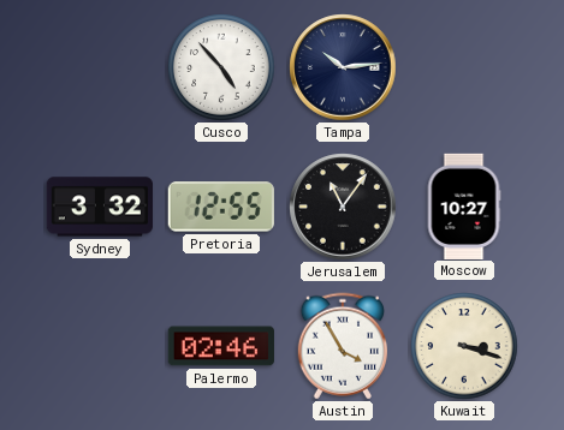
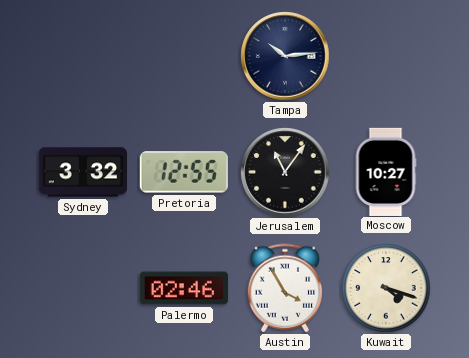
Cusco: 4:53 -> none (221, 67)
Kuwait: 3:18 -> 4:18 (386, 288)
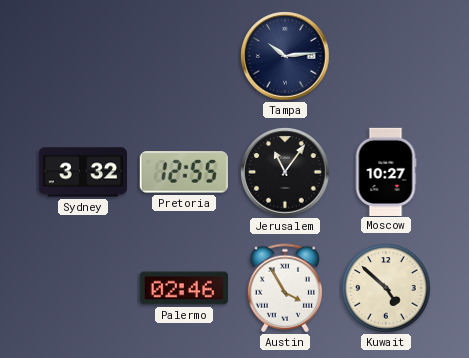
Kuwait: 4:18 -> 4:52 (386, 288)
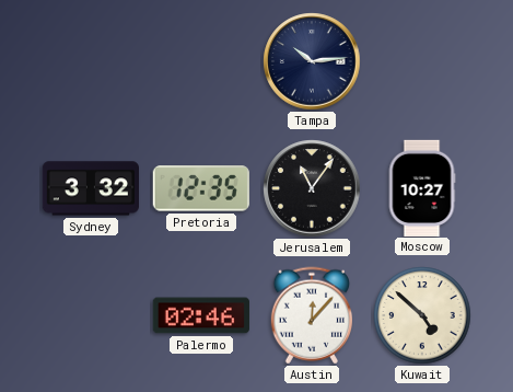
Pretoria: 12:55 -> 12:35 (201, 188)
Austin: 3:55 -> 12:07 (311, 315)
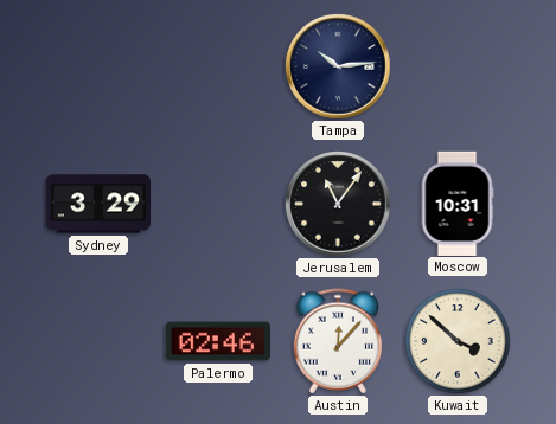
Sydney: 3:32 -> 3:29 (97, 204)
Pretoria: 12:35 -> none (201, 188)
Moscow: 10:27 -> 10:31 (458, 203)
Kuwait: 4:52 -> 3:52 (458, 341)
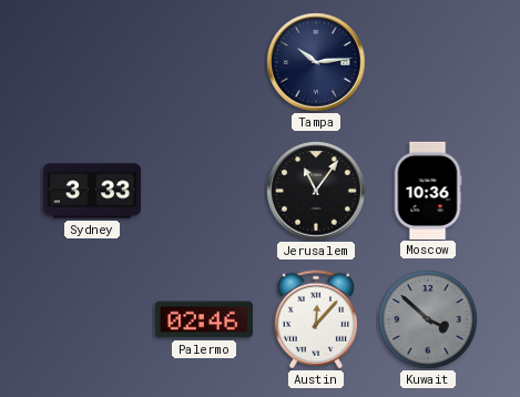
Sydney: 3:29 -> 3:33 (91, 191)
Moscow: 10:31 -> 10:36 (428, 190)
Kuwait dial: cream -> grey (428, 319)
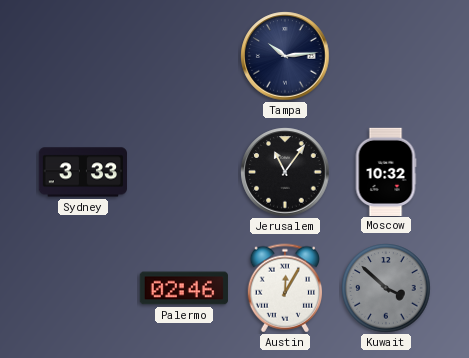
Moscow: 10:36 -> 10:32 (386, 171)
Austin: 12:07 -> 12:05 (284, 288)
